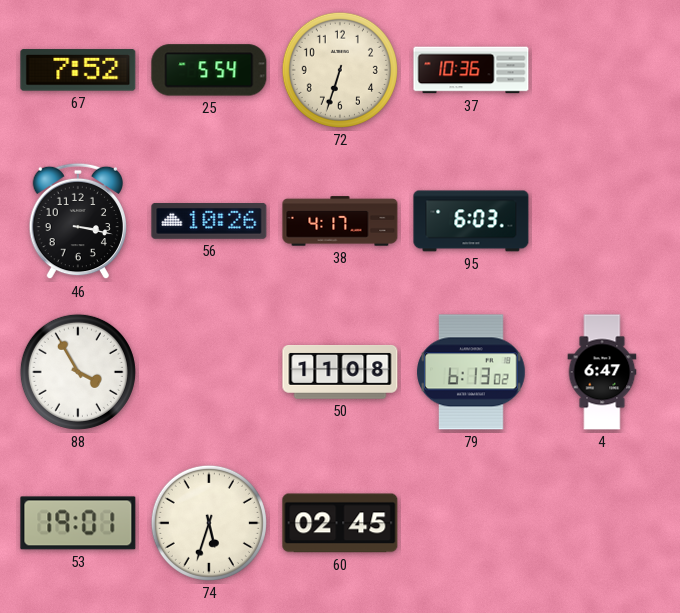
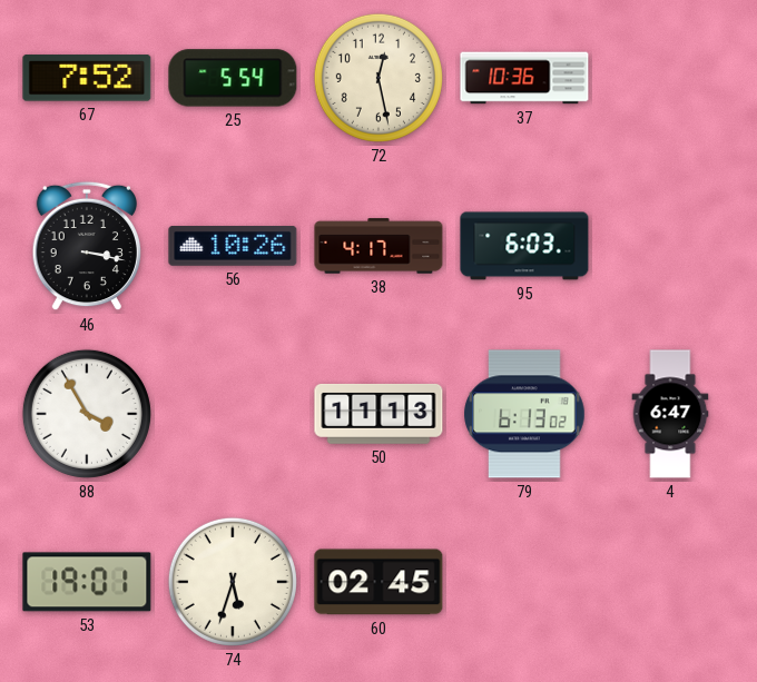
72: 6:33 -> 12:28 (378, 78)
50: 11:08 -> 11:13 (378, 415)
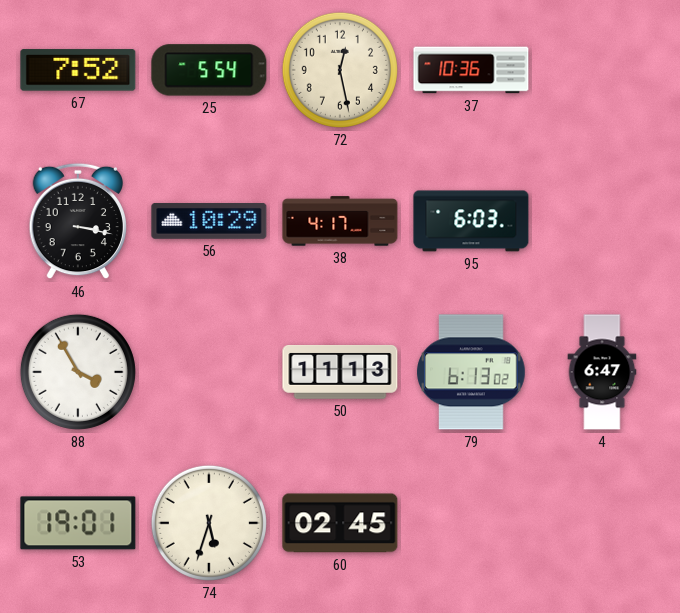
56: 10:26 -> 10:29 (209, 222)
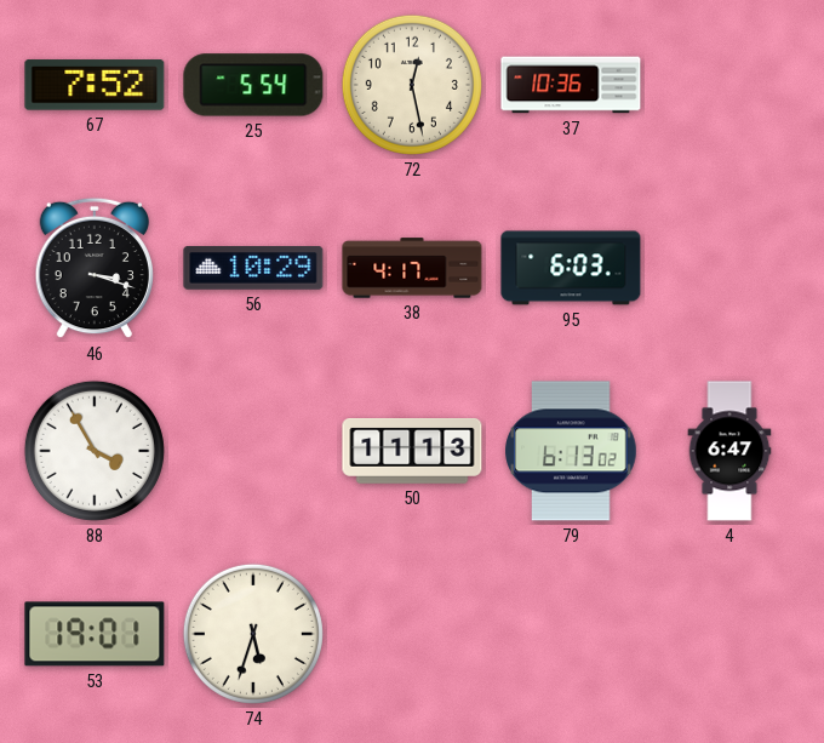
46: 3:17 -> 3:18 (93, 268)
60: 02:45 -> none (340, 523)
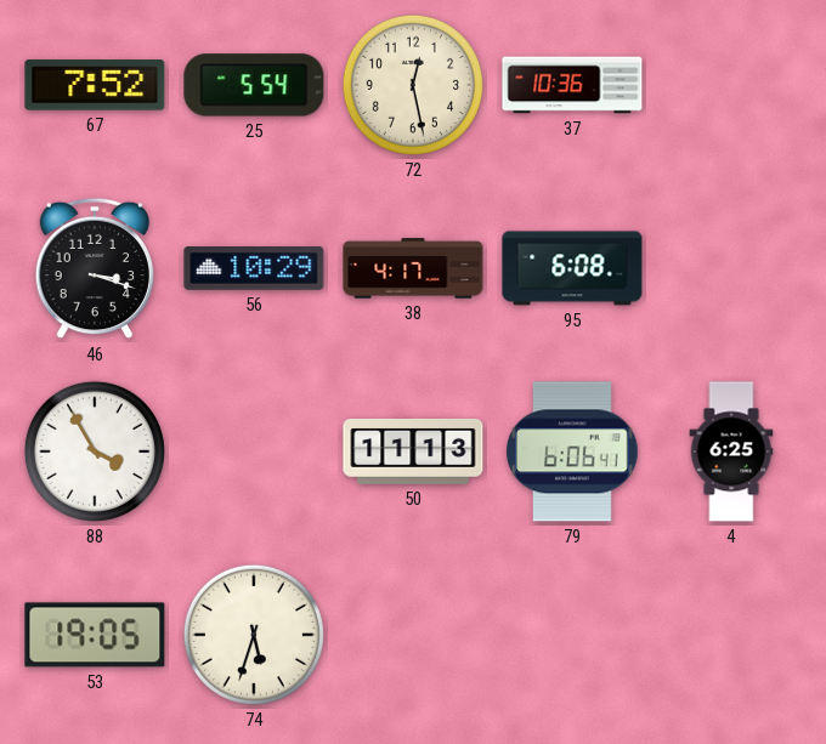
95: 6:03 -> 6:08 (572, 268)
79: 6:13 -> 6:06 (572, 451)
4: 6:47 -> 6:25 (731, 451)
53: 19:01 -> 19:05 (95, 635)
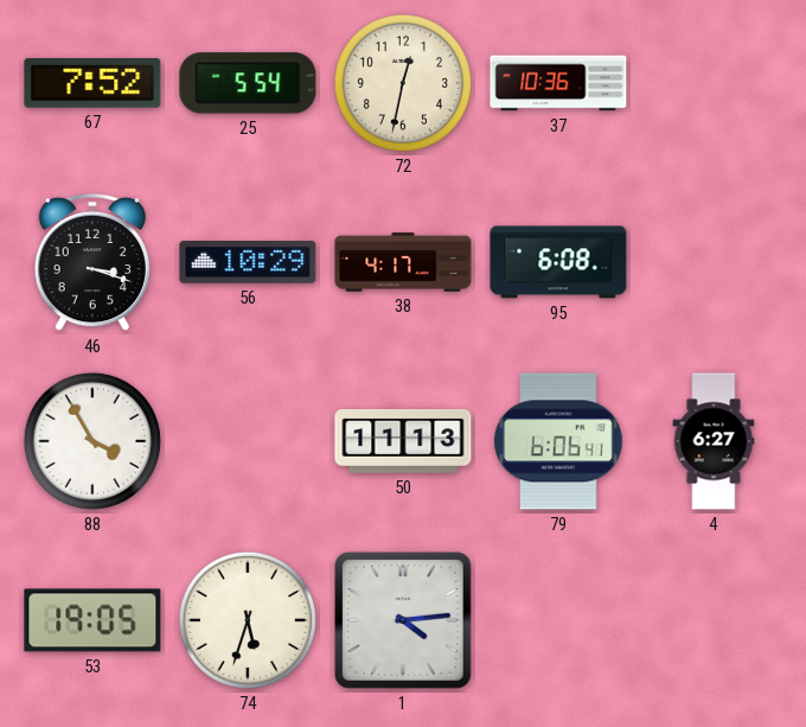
72: 12:28 -> 12:32 (403, 83)
4: 6:25 -> 6:27 (714, 441)
1: none -> 4:14 (403, 620)
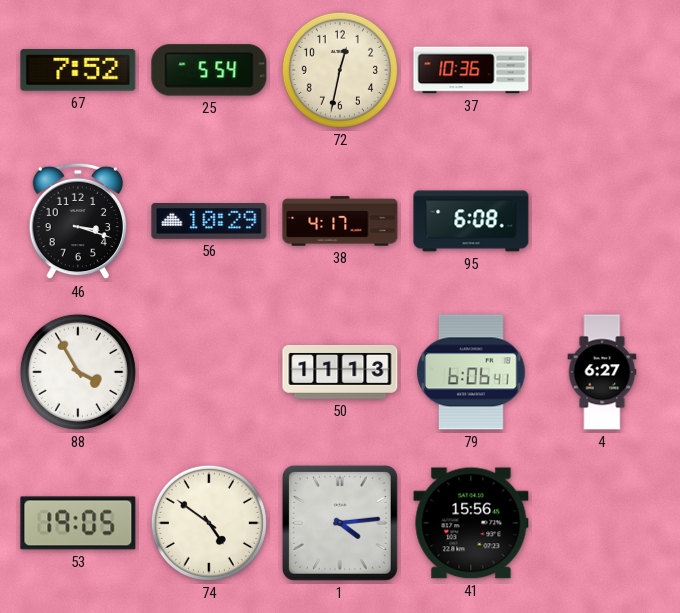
74: 5:33 -> 4:51 (209, 523)
41: none -> 15:56 (471, 523)
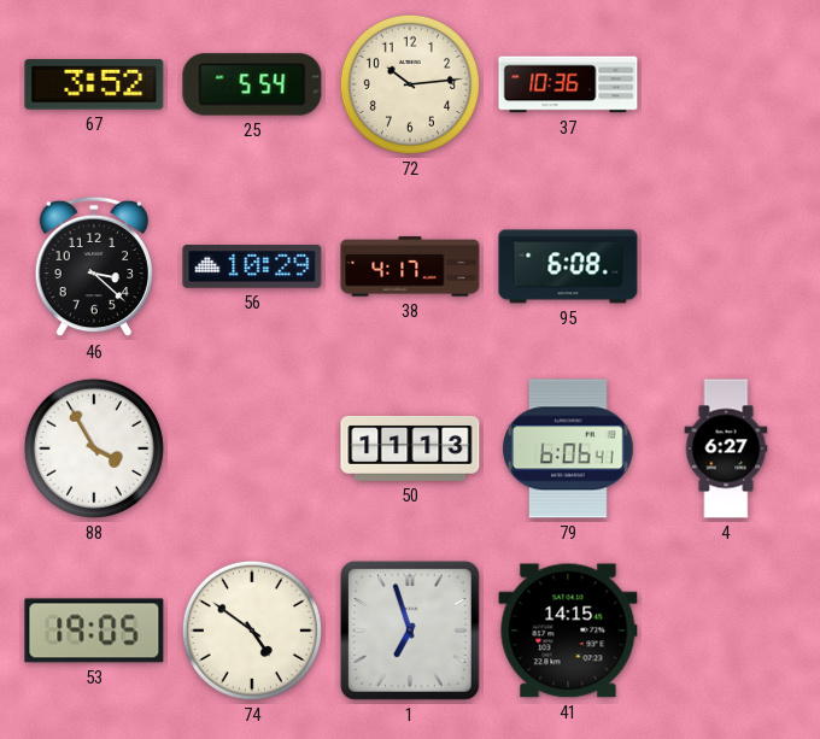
67: 7:52 -> 3:52 (94, 84)
72: 12:32 -> 10:14 (410, 84)
46: 3:18 -> 3:22 (93, 266)
1: 4:14 -> 6:57 (410, 631)
41: 15:56 -> 14:15 (568, 631)
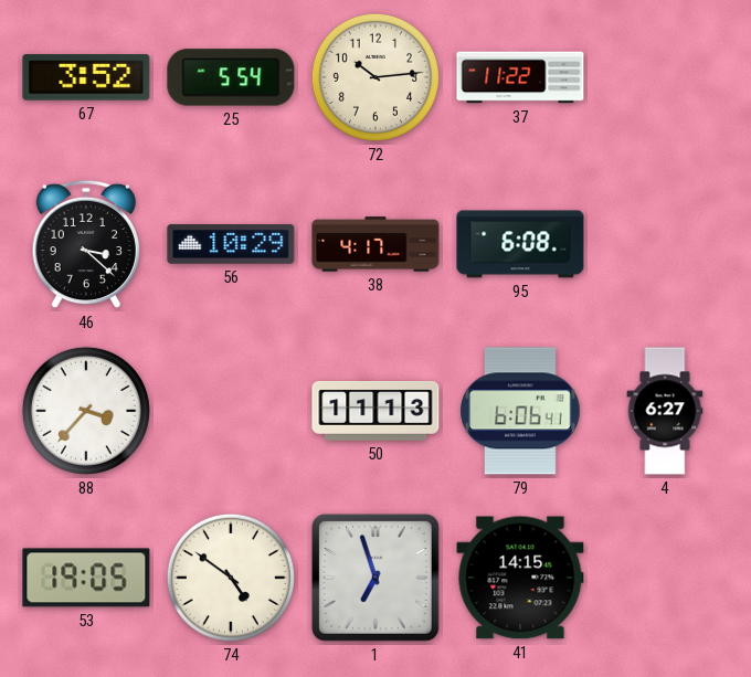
37: 10:36 -> 11:22 (520, 77)
88: 3:55 -> 3:37 (86, 411)
